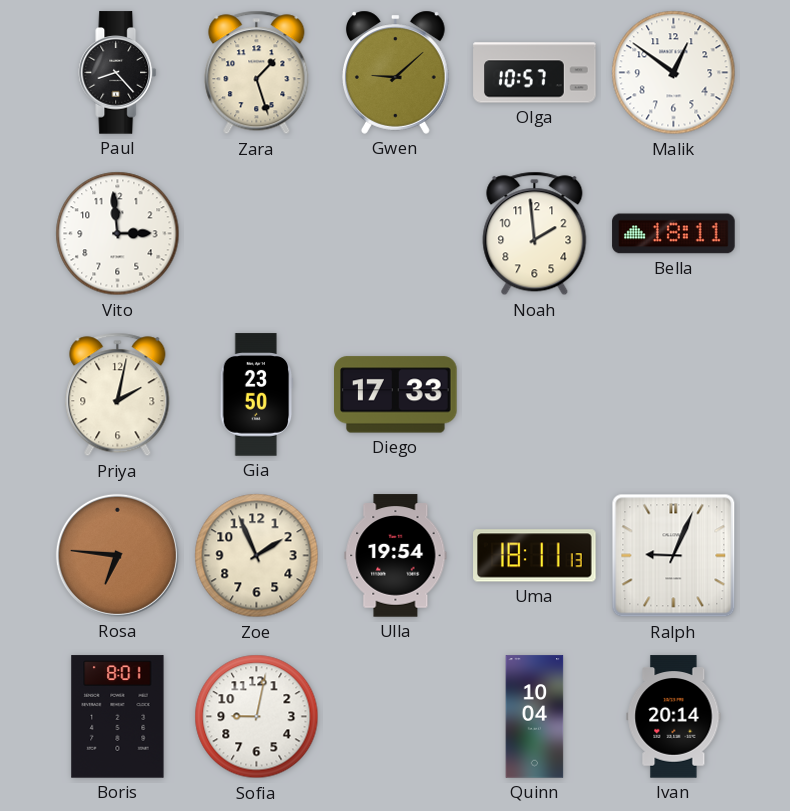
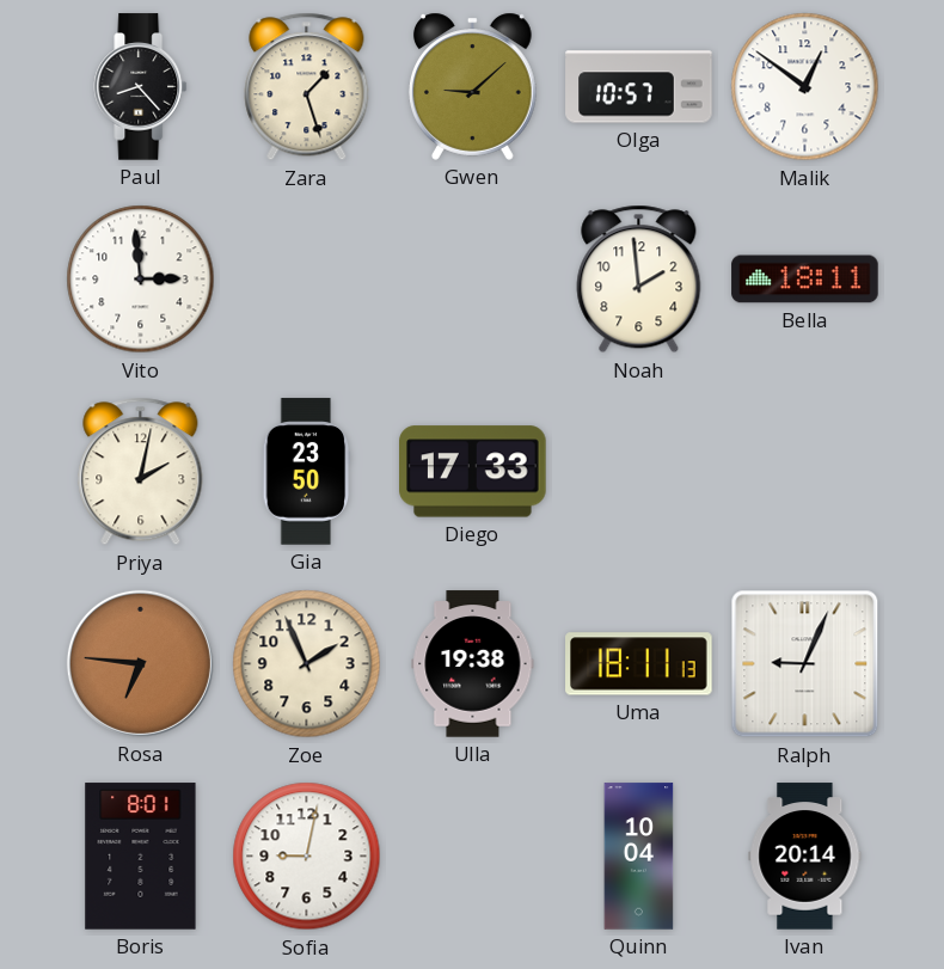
Ulla: 19:54 -> 19:38 (473, 664)
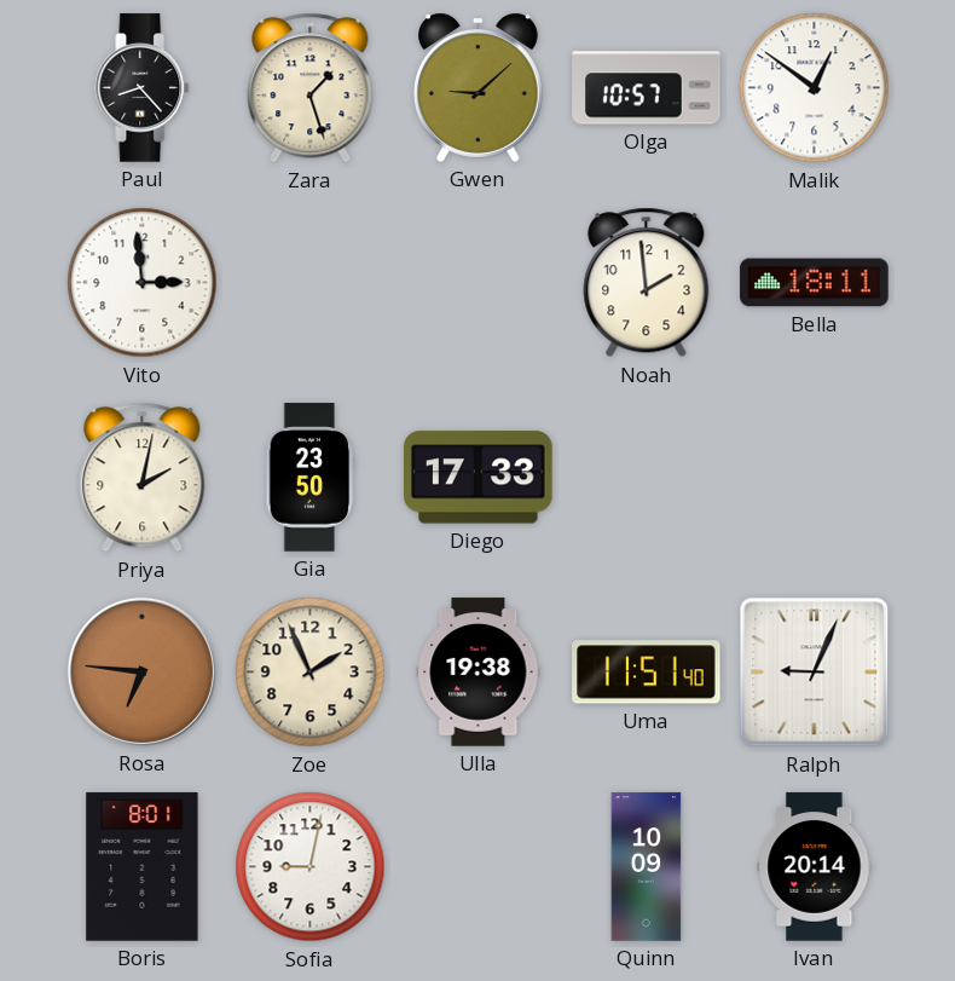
Uma: 18:11 -> 11:51 (647, 673)
Quinn: 10:04 -> 10:09 (647, 867)
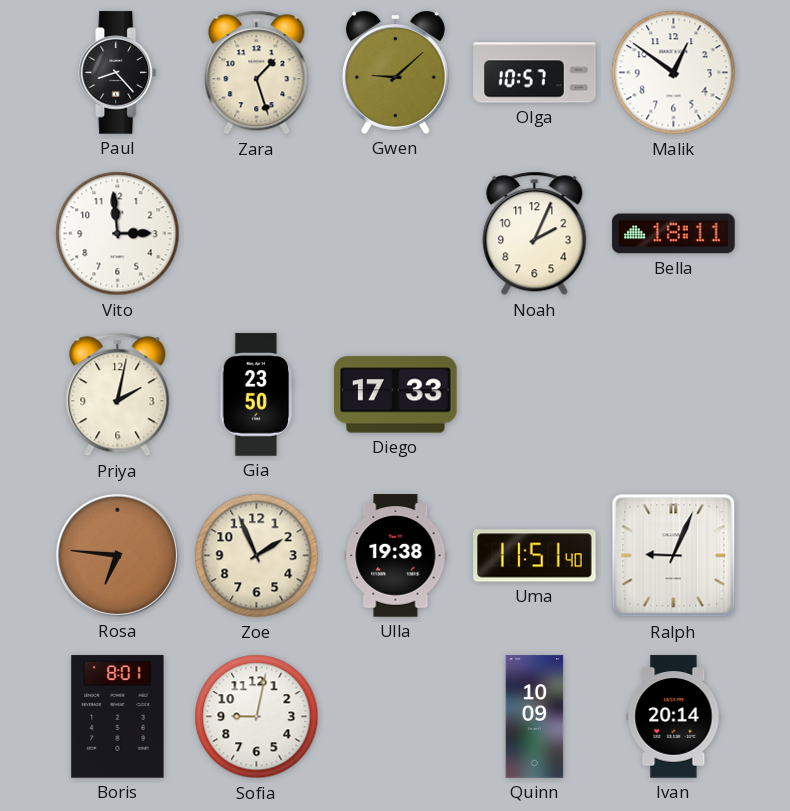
Noah: 1:59 -> 2:04 (535, 234)
